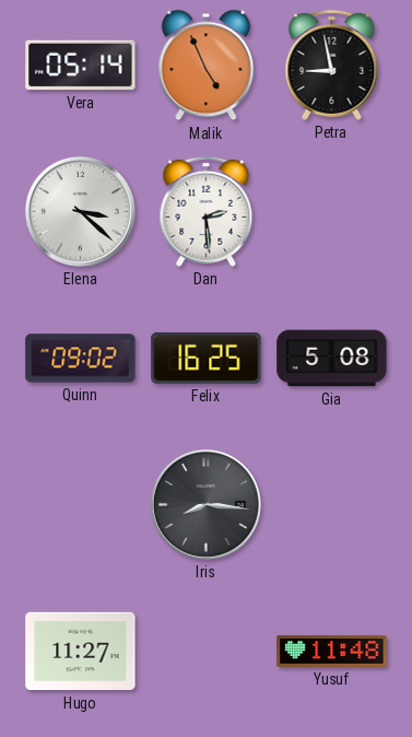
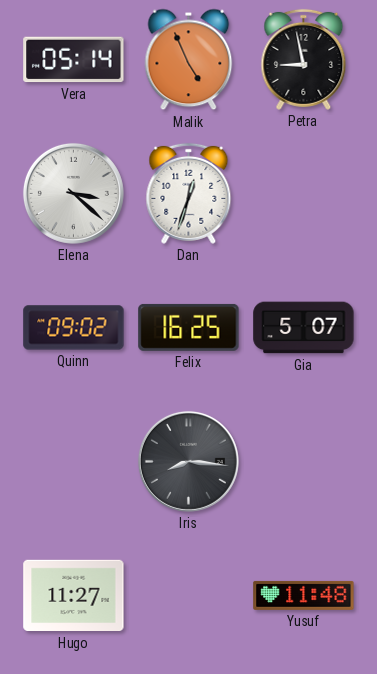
Dan: 2:29 -> 12:33 (189, 193)
Gia: 5:08 -> 5:07 (304, 328)
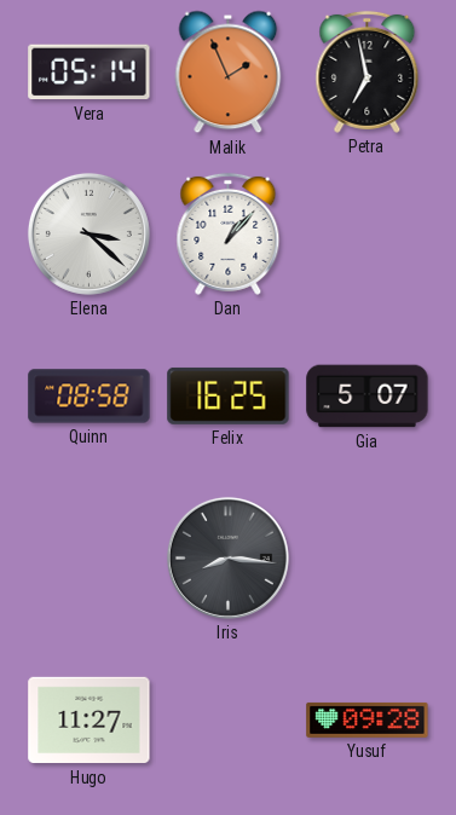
Malik: 4:56 -> 1:56 (229, 73)
Petra: 8:58 -> 6:58 (368, 71)
Dan: 12:33 -> 1:07 (229, 233)
Quinn: 09:02 -> 08:58 (90, 397)
Yusuf: 11:48 -> 09:28 (368, 719)
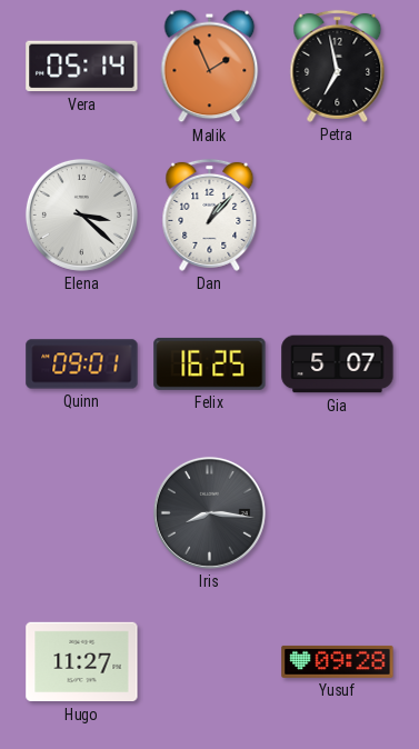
Quinn: 08:58 -> 09:01 (82, 364)
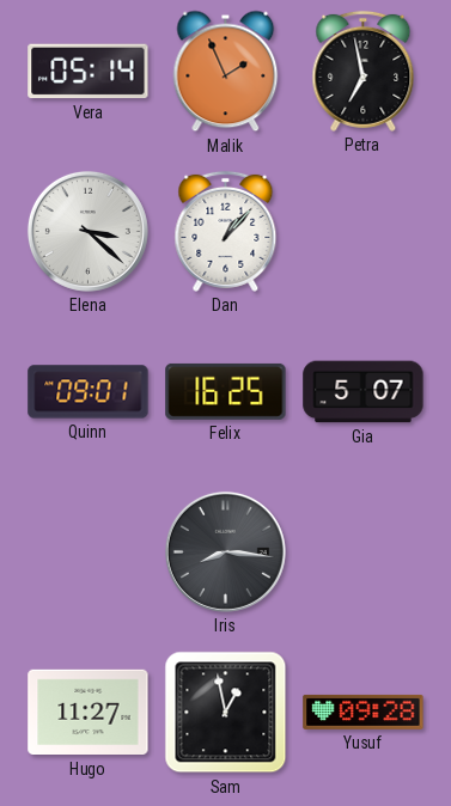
Sam: none -> 12:58 (226, 713)
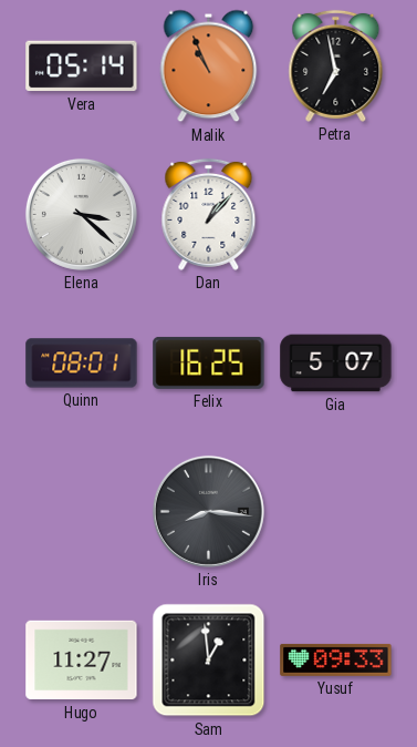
Malik: 1:56 -> 10:56 (209, 66)
Quinn: 09:01 -> 08:01 (82, 364)
Sam: 12:58 -> 12:59 (209, 661)
Yusuf: 09:28 -> 09:33 (336, 659)
